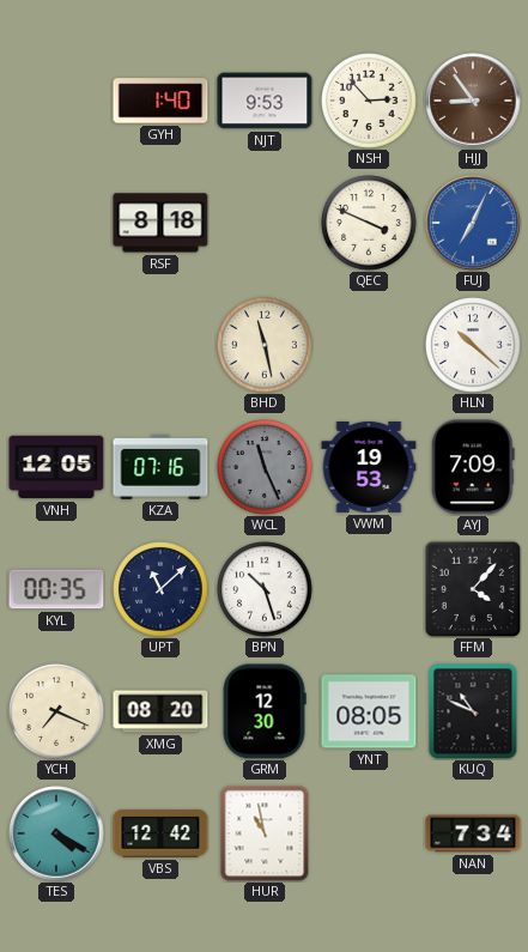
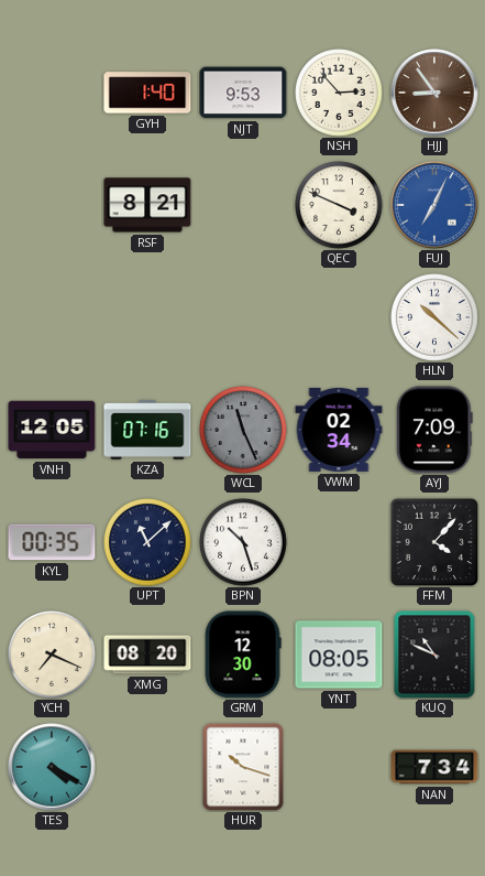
RSF: 8:18 -> 8:21 (147, 205)
BHD: 11:28 -> none (265, 345)
VWM: 19:53 -> 02:34 (339, 430)
VBS: 12:42 -> none (160, 833)
HUR: 10:58 -> 10:18 (243, 767)
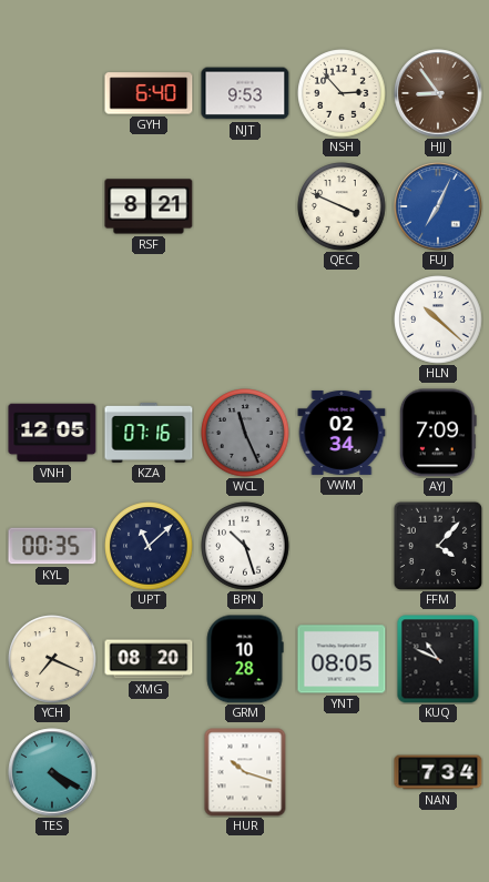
GYH: 1:40 -> 6:40 (149, 93)
GRM: 12:30 -> 10:28 (245, 659)
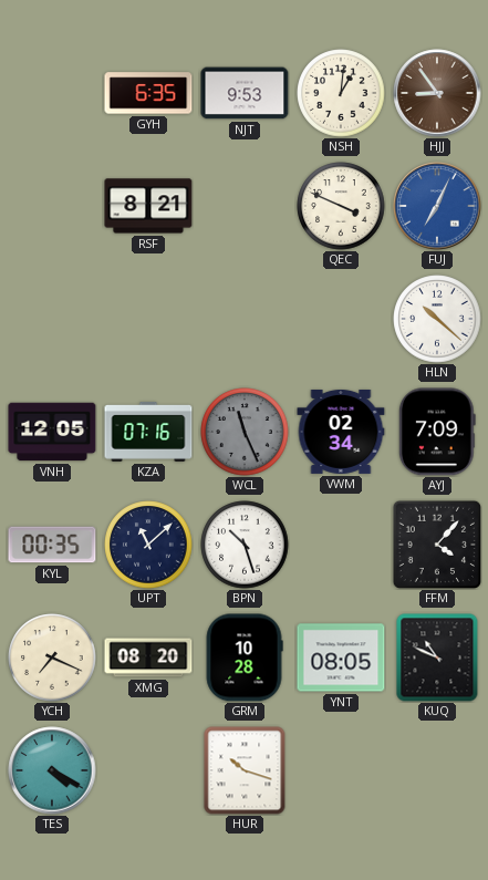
GYH: 6:40 -> 6:35 (148, 93)
NSH: 2:53 -> 1:01 (341, 93)
NAN: 7:34 -> none (438, 772)
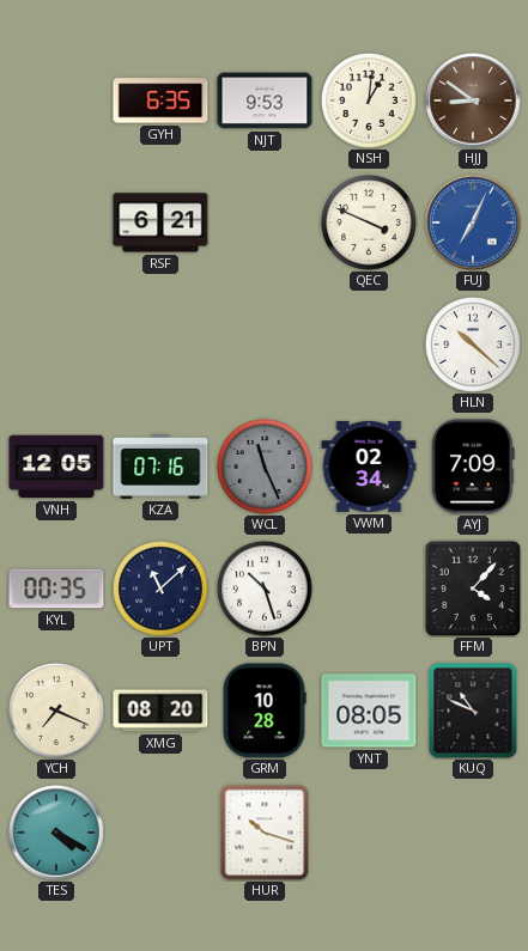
HJJ: 8:54 -> 8:51 (473, 100)
RSF: 8:21 -> 6:21 (160, 222)
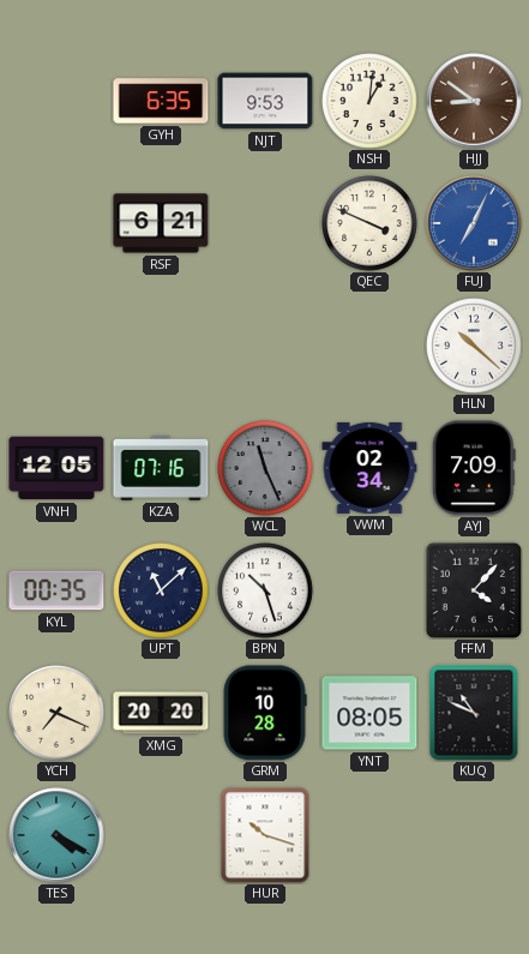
XMG: 08:20 -> 20:20 (161, 713)
